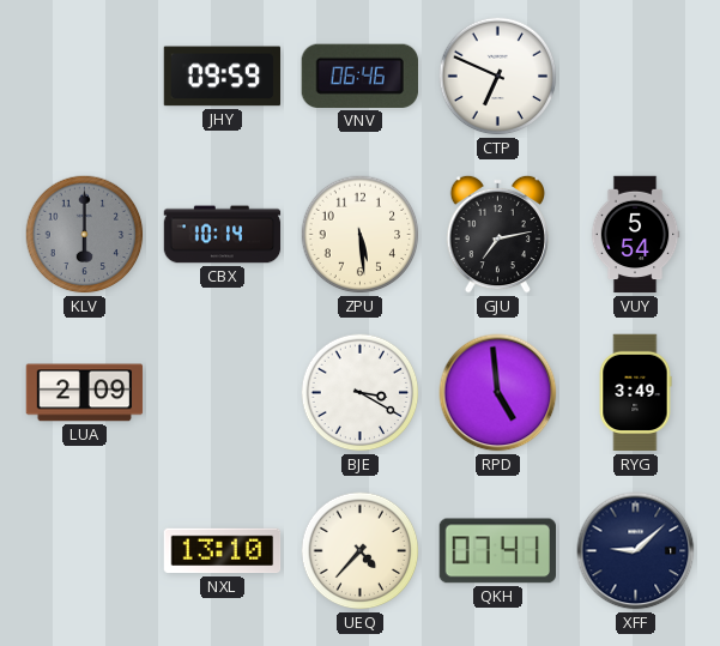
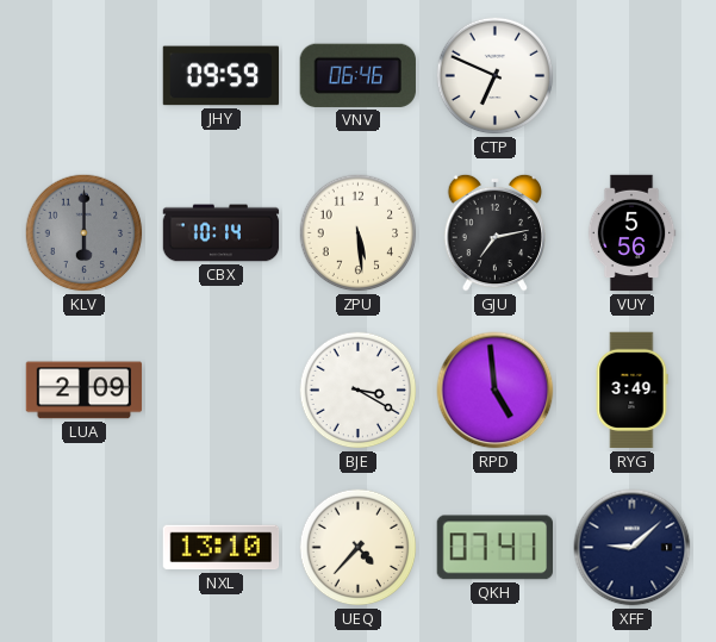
VUY: 5:54 -> 5:56 (631, 233)
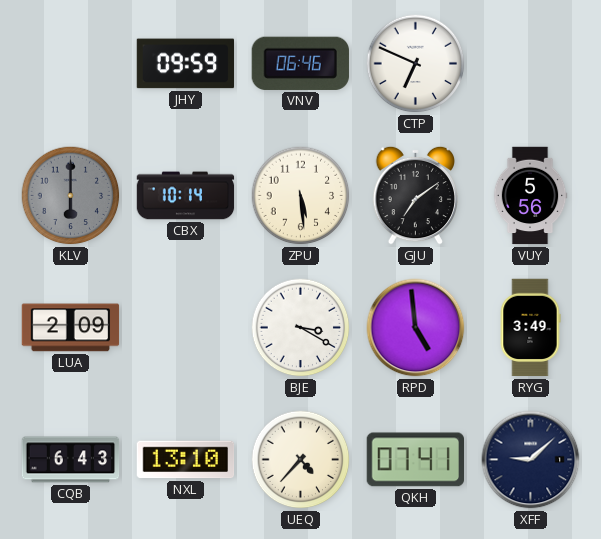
GJU: 7:13 -> 7:09 (415, 195)
CQB: none -> 6:43 (71, 460)
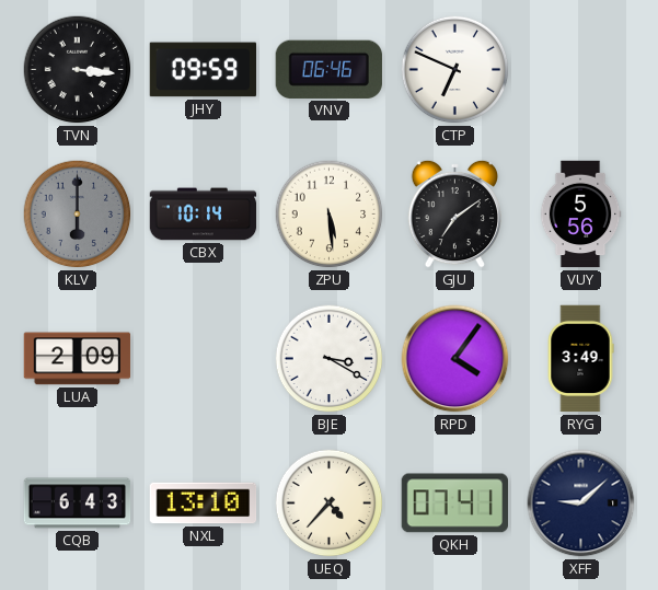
TVN: none -> 3:16 (78, 70)
RPD: 4:59 -> 4:06 (455, 359)
